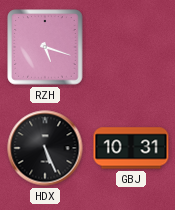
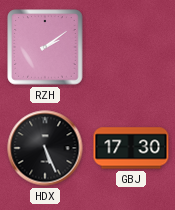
RZH: 5:18 -> 2:09 (45, 47)
GBJ: 10:31 -> 17:30 (131, 148)
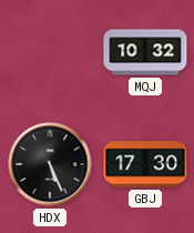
RZH: 2:09 -> none (45, 47)
MQJ: none -> 10:32 (145, 52)
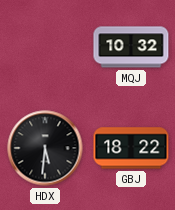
HDX: 5:26 -> 5:31 (45, 148)
GBJ: 17:30 -> 18:22 (131, 148)
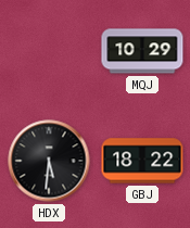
MQJ: 10:32 -> 10:29 (142, 51)
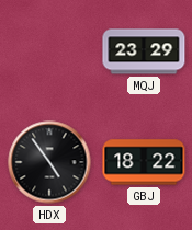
MQJ: 10:29 -> 23:29 (144, 51)
HDX: 5:31 -> 4:54 (49, 162)
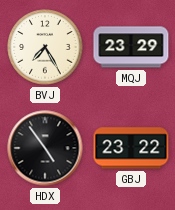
BVJ: none -> 7:25 (45, 47)
GBJ: 18:22 -> 23:22 (131, 148)
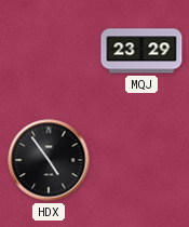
BVJ: 7:25 -> none (45, 47)
GBJ: 23:22 -> none (131, 148)
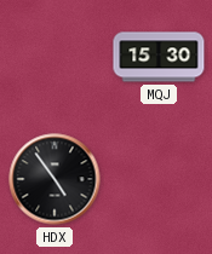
MQJ: 23:29 -> 15:30 (159, 57)
